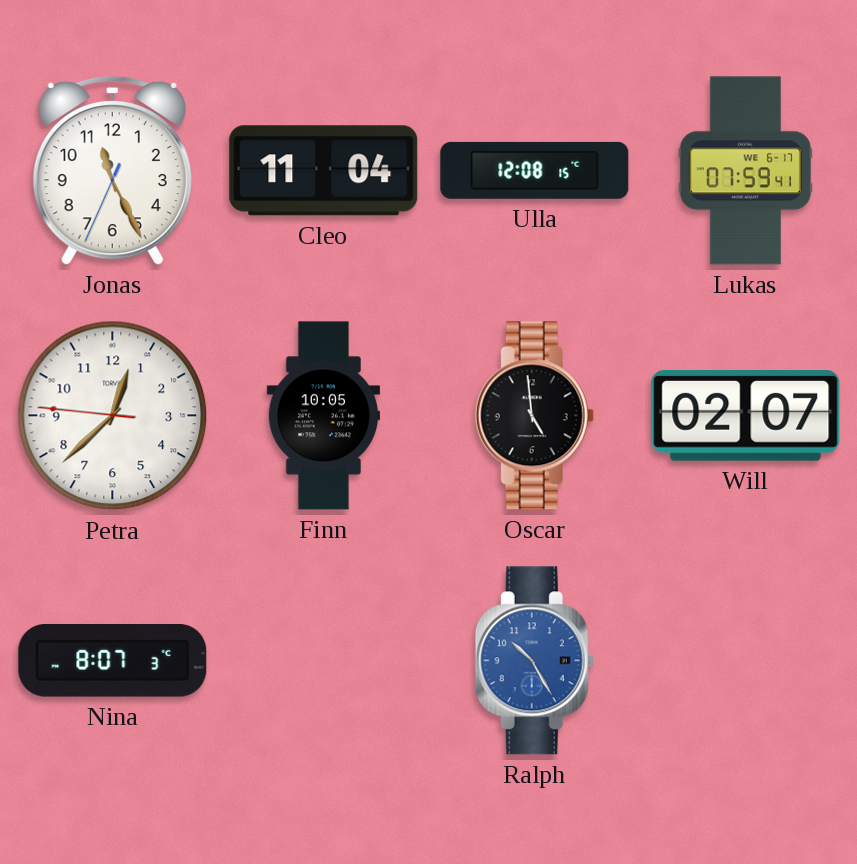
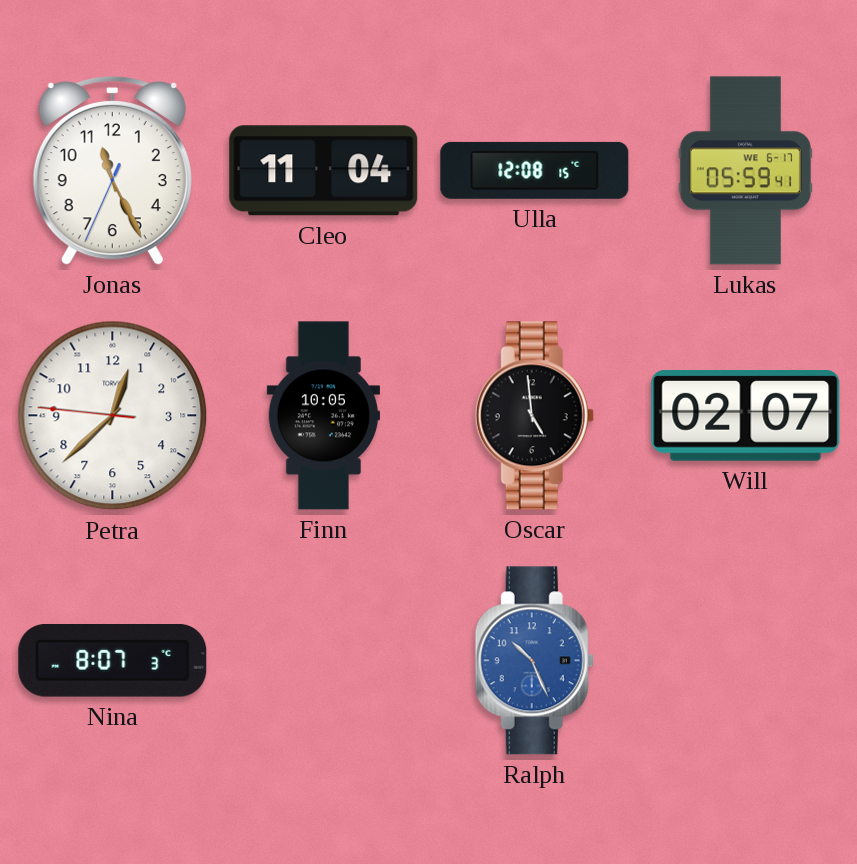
Lukas: 07:59 -> 05:59 (745, 171)
Ralph: 10:25 -> 10:26 (534, 661)
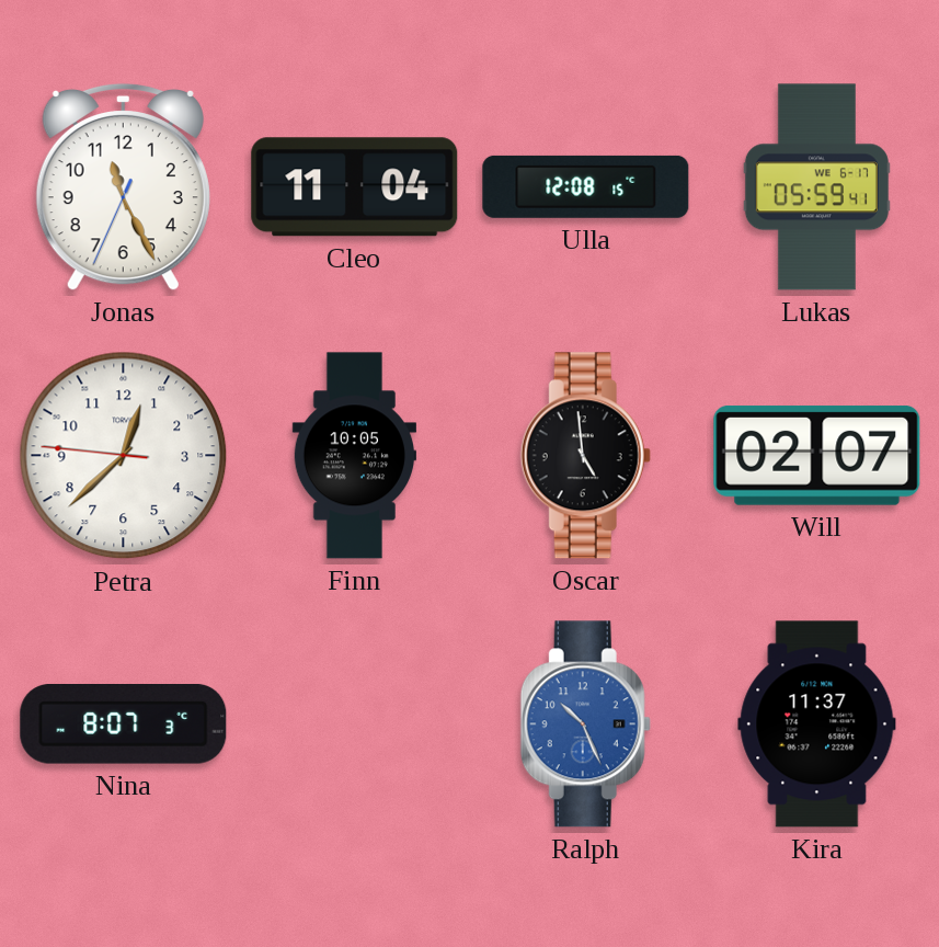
Kira: none -> 11:37 (817, 724)
